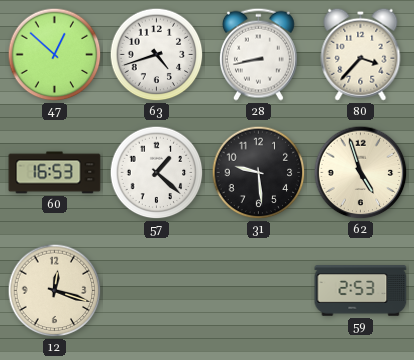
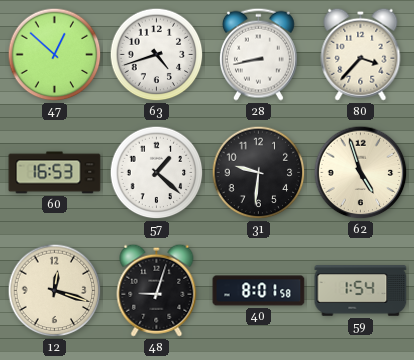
31: 9:29 -> 9:31 (259, 173)
48: none -> 9:03 (157, 290)
40: none -> 8:01 (259, 291)
59: 2:53 -> 1:54 (361, 291)
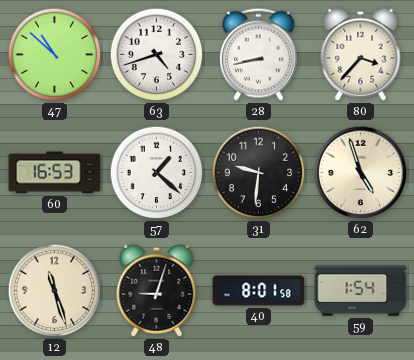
47: 12:52 -> 10:52 (55, 55)
12: 12:18 -> 11:27 (55, 291)
